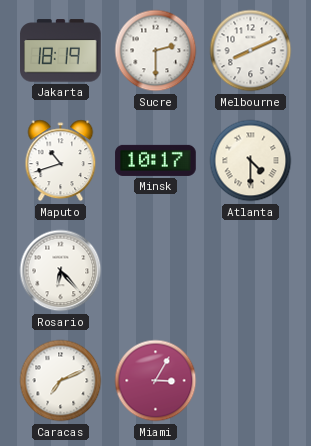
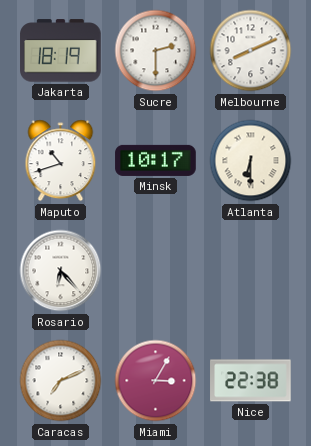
Atlanta: 4:30 -> 6:30 (251, 161)
Nice: none -> 22:38 (251, 381)
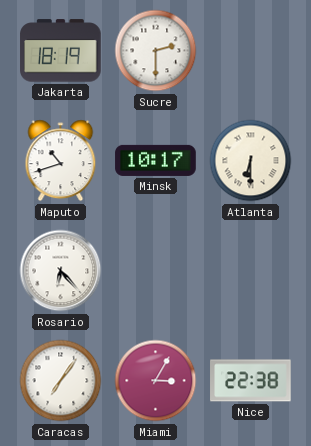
Melbourne: 8:11 -> none (251, 51)
Caracas: 7:11 -> 7:06 (61, 381)
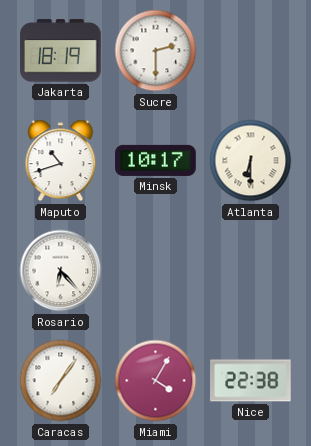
Miami: 3:05 -> 4:05 (156, 381)
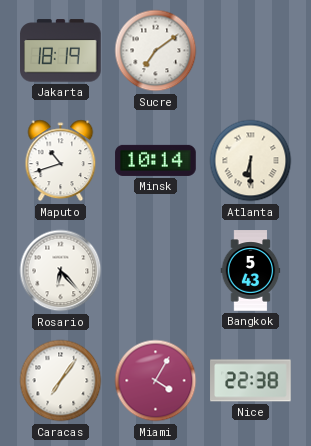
Sucre: 2:30 -> 7:09 (156, 51)
Minsk: 10:17 -> 10:14 (156, 160)
Bangkok: none -> 5:43 (251, 271)
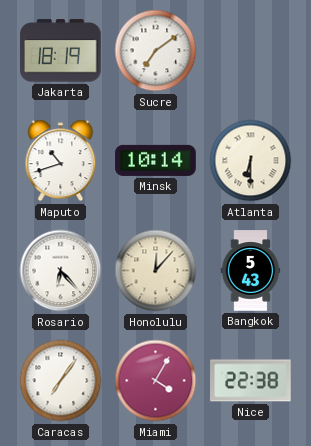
Honolulu: none -> 12:07 (156, 271)
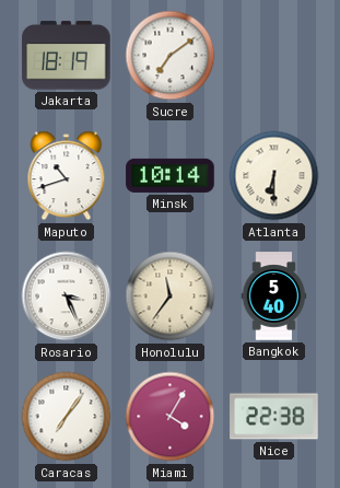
Rosario: 6:23 -> 3:26 (67, 297)
Honolulu: 12:07 -> 11:36 (171, 297)
Bangkok: 5:43 -> 5:40 (274, 297)
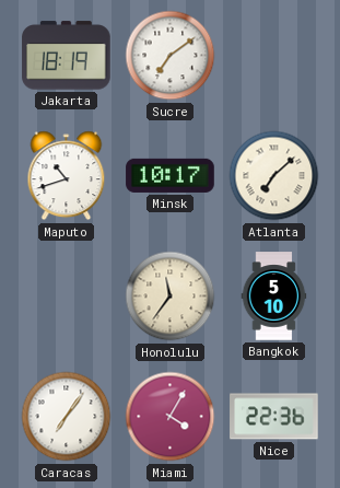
Minsk: 10:14 -> 10:17 (171, 175)
Atlanta: 6:30 -> 7:08 (274, 176)
Rosario: 3:26 -> none (67, 297)
Bangkok: 5:40 -> 5:10 (274, 297)
Nice: 22:38 -> 22:36 (274, 417)
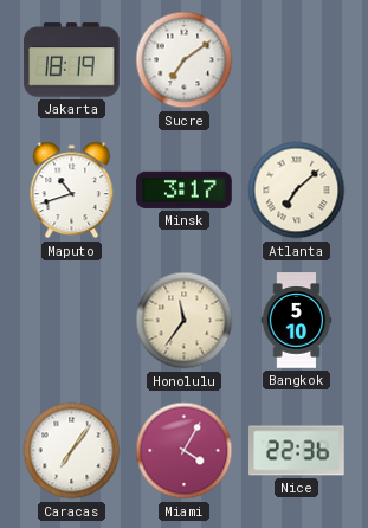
Minsk: 10:17 -> 3:17 (185, 189)
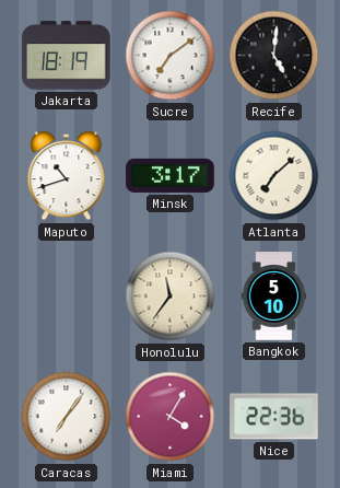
Recife: none -> 5:01 (274, 56)
